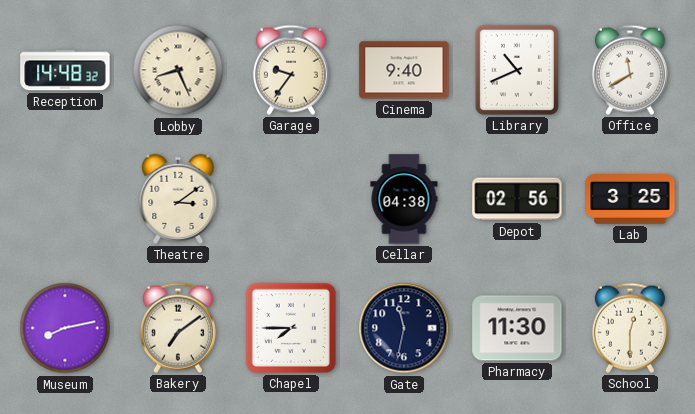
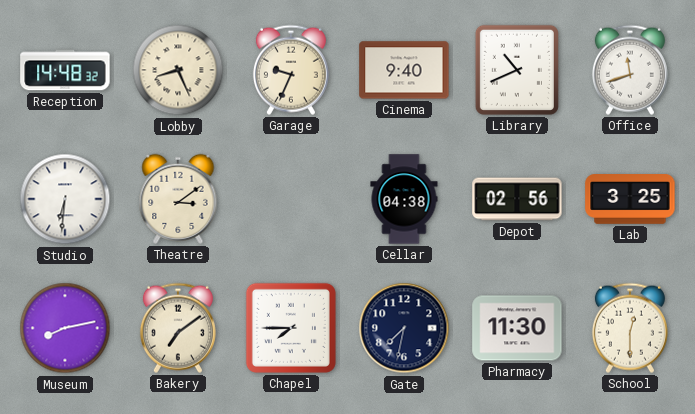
Garage: 9:36 -> 9:34 (291, 70)
Office: 11:40 -> 11:42 (630, 70)
Studio: none -> 6:31 (65, 199)
Gate: 11:32 -> 7:32 (404, 328)
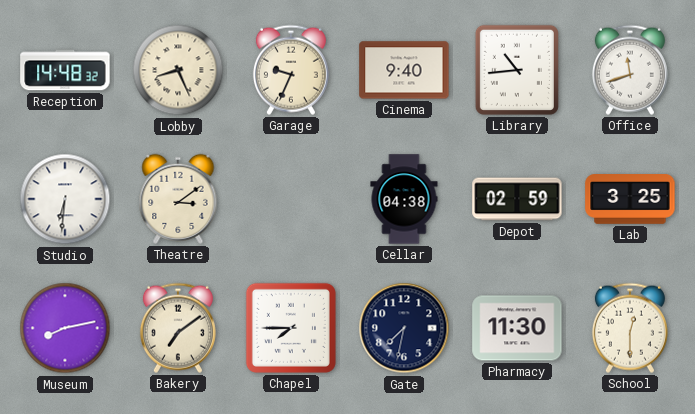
Library: 10:41 -> 10:44 (517, 70)
Depot: 02:56 -> 02:59 (517, 199)
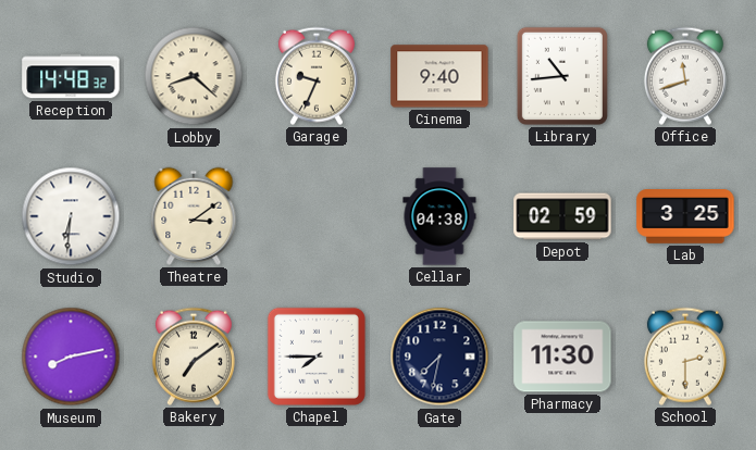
Lobby: 8:26 -> 8:22 (194, 76)
School: 12:30 -> 2:30 (685, 357)
